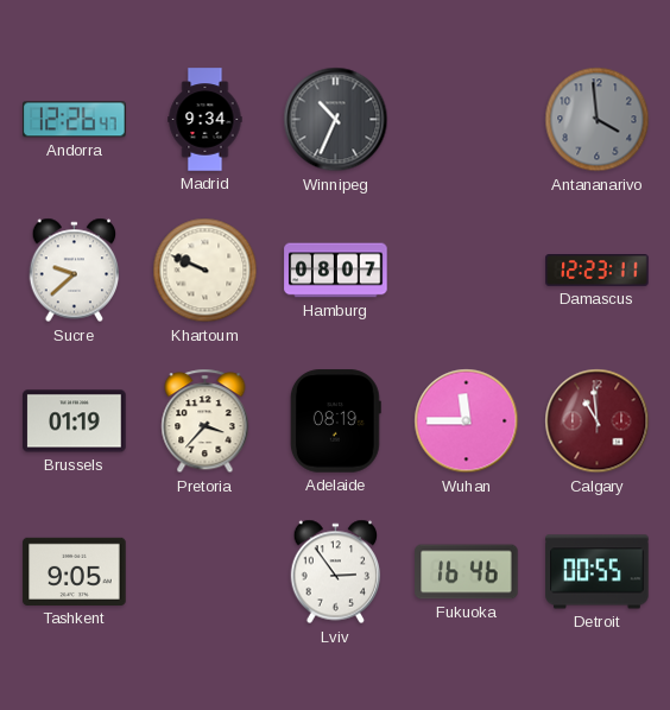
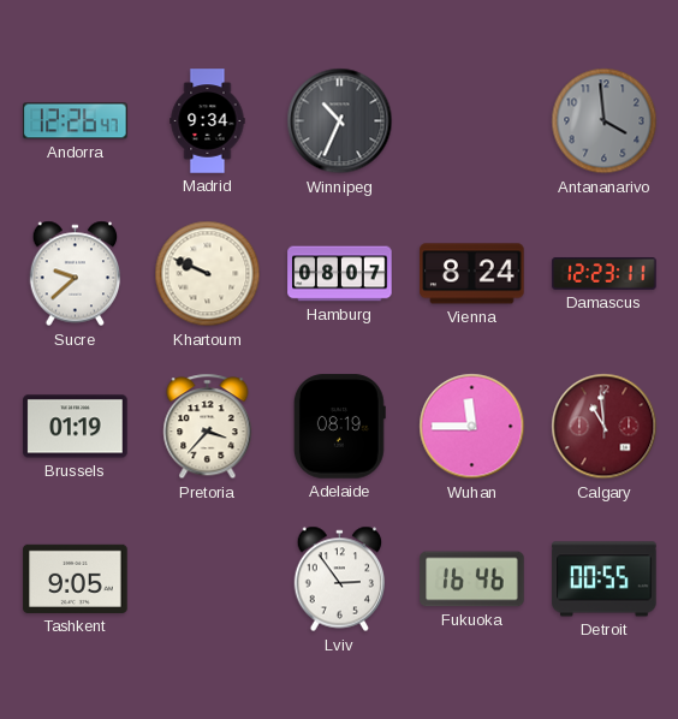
Vienna: none -> 8:24 (472, 274)
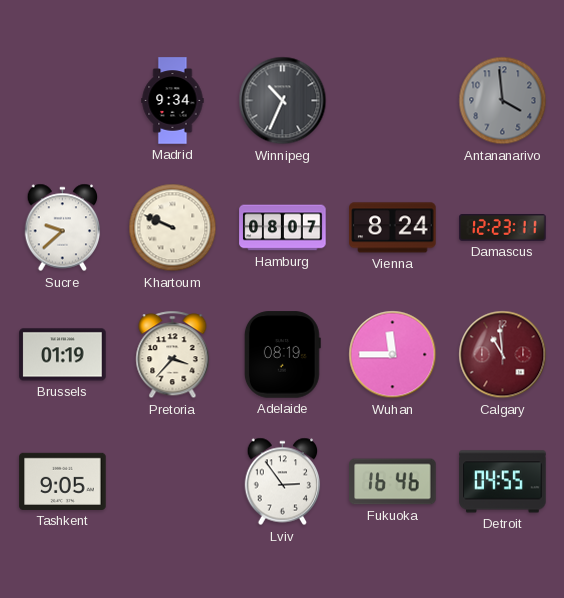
Andorra: 12:26 -> none (76, 121)
Detroit: 00:55 -> 04:55 (503, 482)
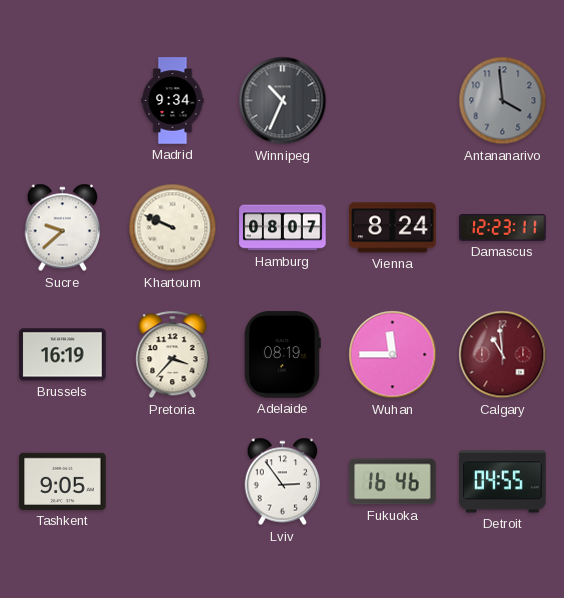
Brussels: 01:19 -> 16:19 (63, 355)
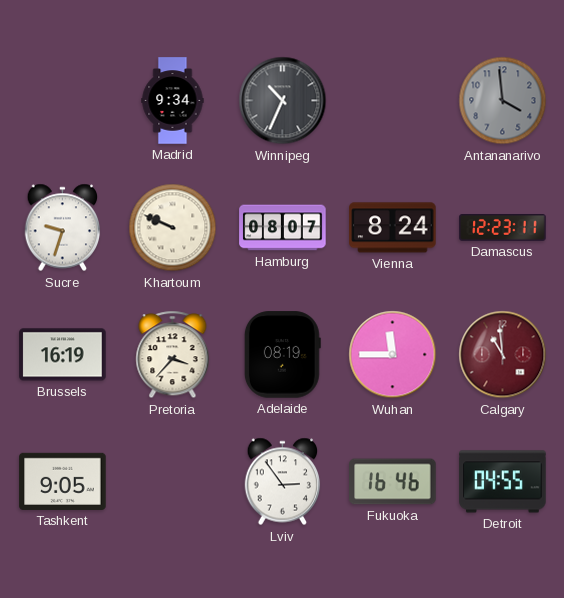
Sucre: 9:38 -> 9:33 (63, 228)
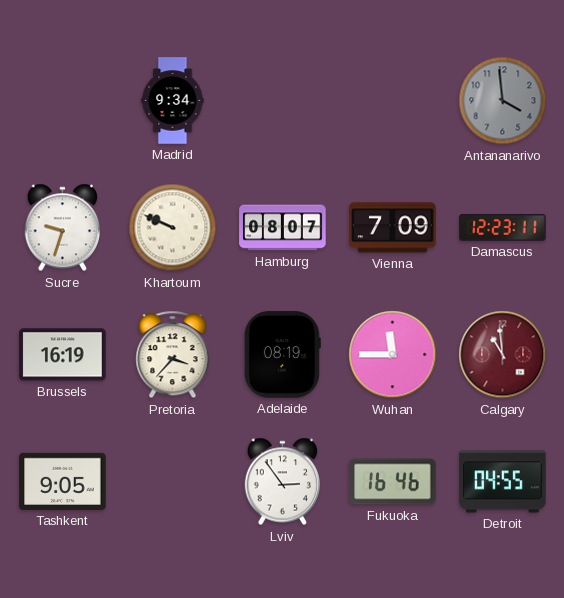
Winnipeg: 10:34 -> none (283, 101)
Vienna: 8:24 -> 7:09 (393, 228)
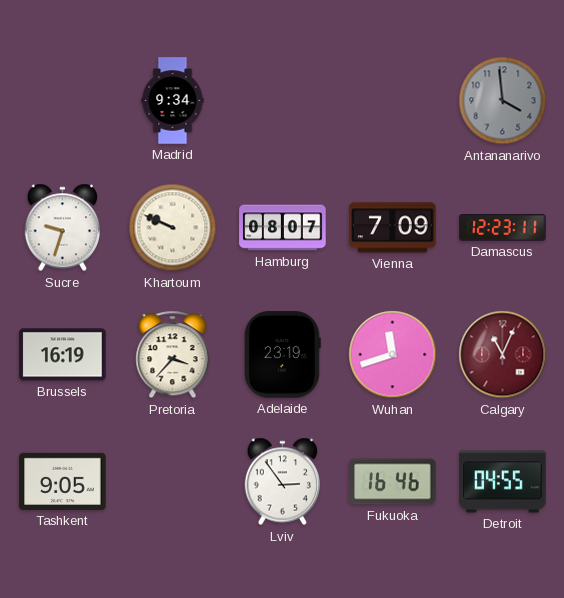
Adelaide: 08:19 -> 23:19 (282, 355)
Wuhan: 11:45 -> 11:42 (393, 355)
Calgary: 10:59 -> 11:04 (503, 355)
